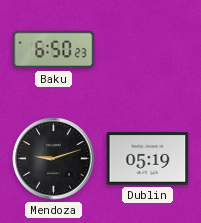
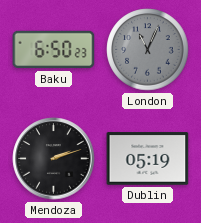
London: none -> 11:04 (148, 50)
Mendoza: 9:12 -> 2:12 (54, 159)
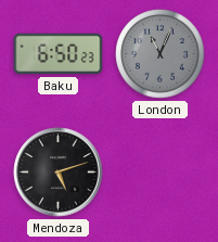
Mendoza: 2:12 -> 5:12 (59, 173)
Dublin: 05:19 -> none (148, 159)
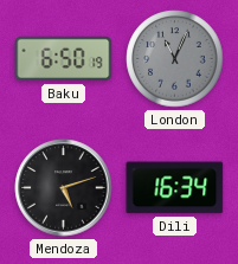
Baku: 6:50:23 -> 6:50:19 (64, 59)
Dili: none -> 16:34 (175, 188)
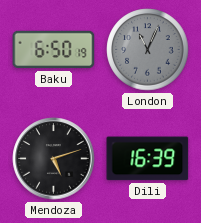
Dili: 16:34 -> 16:39 (148, 159)
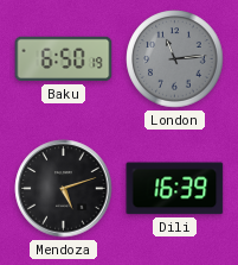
London: 11:04 -> 11:14 (175, 59)
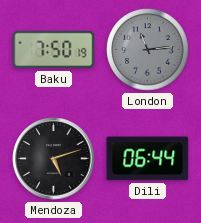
Baku: 6:50 -> 7:50 (54, 50)
Dili: 16:39 -> 06:44 (148, 159)
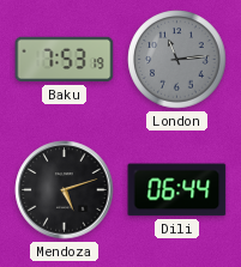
Baku: 7:50 -> 7:53 (65, 60)
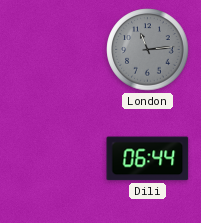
Baku: 7:53 -> none (65, 60)
Mendoza: 5:12 -> none (65, 190)
